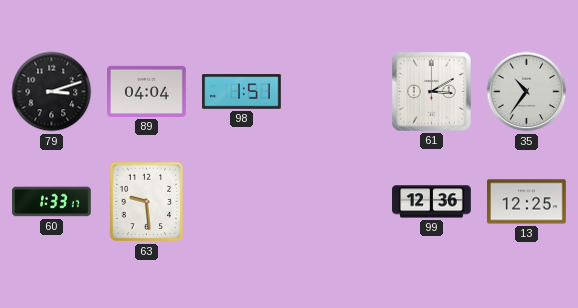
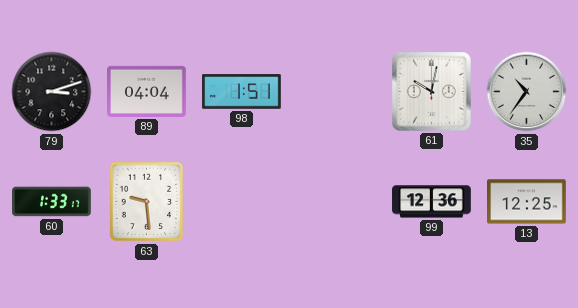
61: 3:10 -> 10:02 (432, 92)
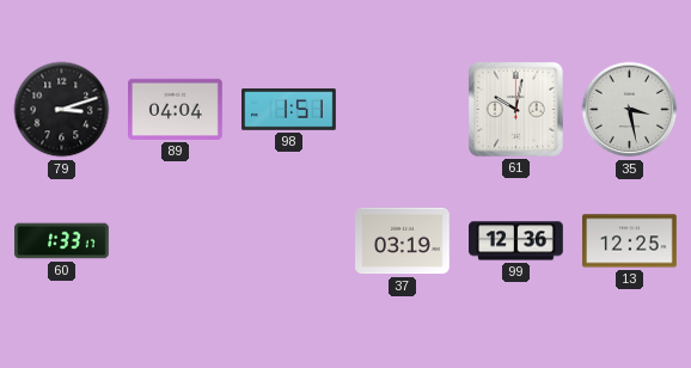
35: 10:36 -> 3:28 (630, 110)
63: 9:29 -> none (147, 202)
37: none -> 03:19 (403, 241)
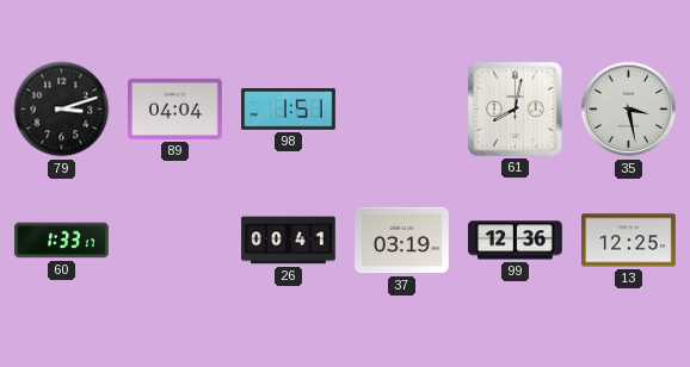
61: 10:02 -> 8:02 (516, 110)
26: none -> 00:41 (289, 241)
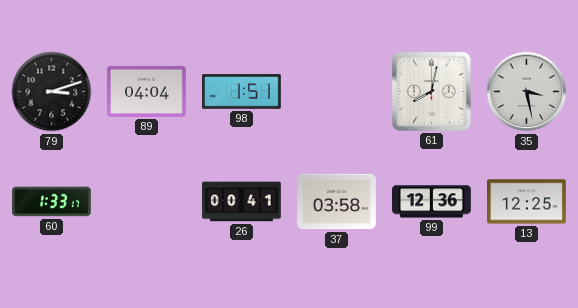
37: 03:19 -> 03:58 (337, 202)
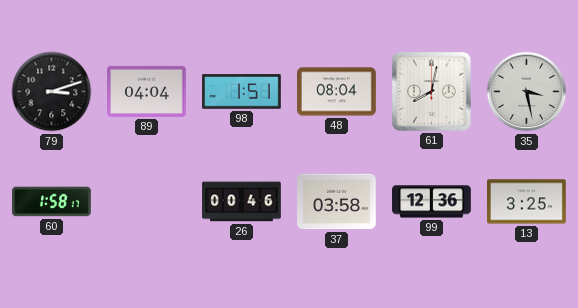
48: none -> 08:04 (337, 92)
60: 1:33 -> 1:58 (52, 202)
26: 00:41 -> 00:46 (242, 202)
13: 12:25 -> 3:25 (527, 202)
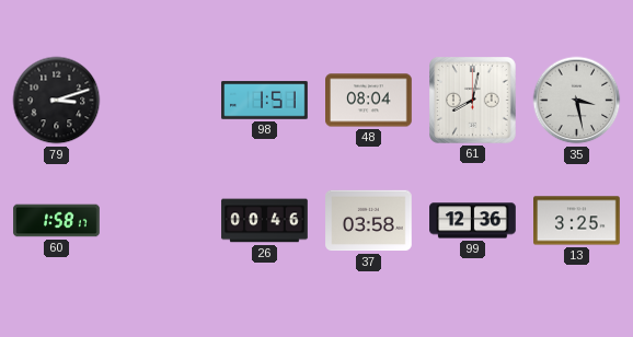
89: 04:04 -> none (147, 91)
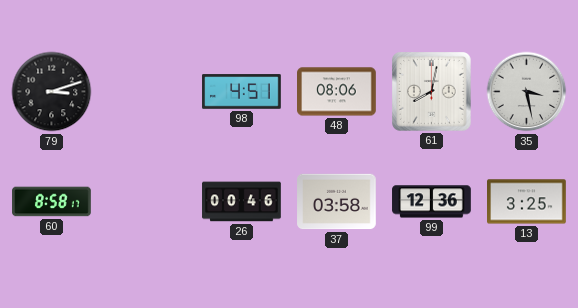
98: 1:51 -> 4:51 (242, 92)
48: 08:04 -> 08:06 (337, 92)
60: 1:58 -> 8:58 (52, 202)
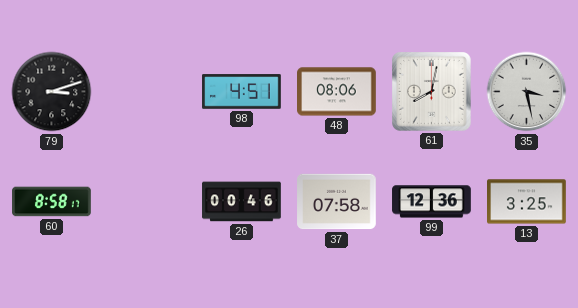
37: 03:58 -> 07:58 (337, 202)
